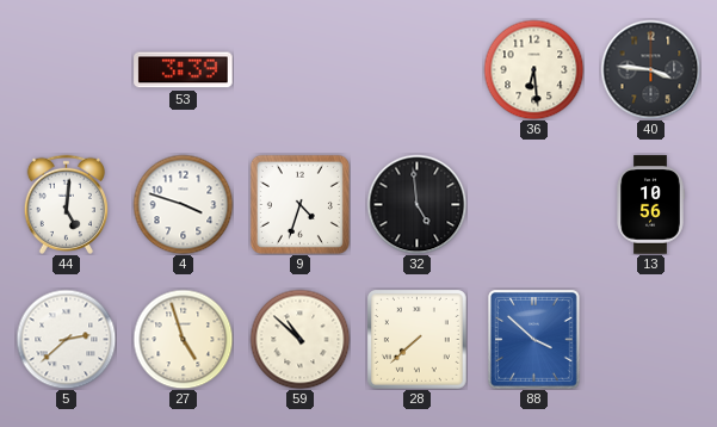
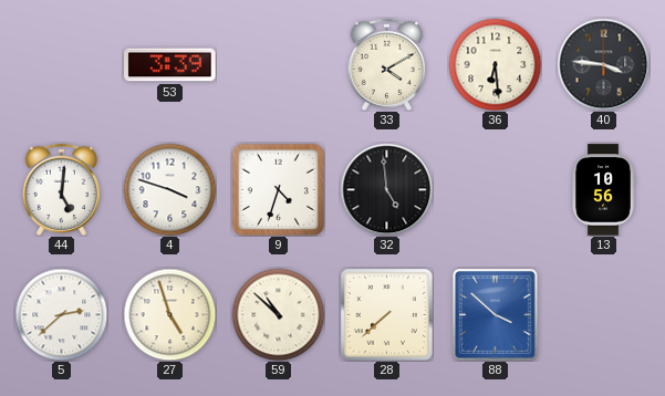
33: none -> 4:10 (386, 64)
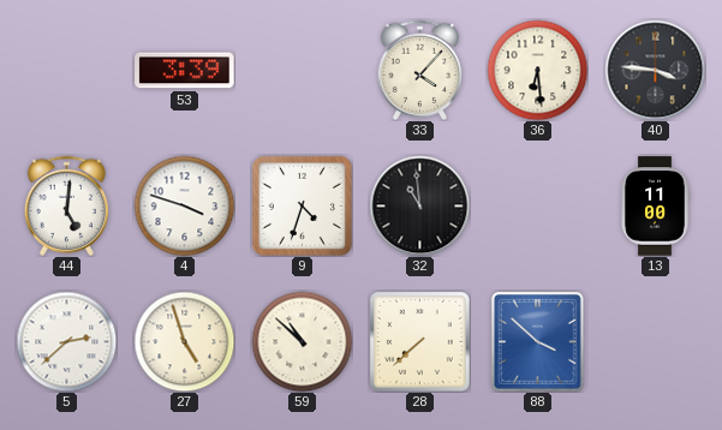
33: 4:10 -> 4:07 (419, 70)
32: 4:59 -> 10:59 (419, 205)
13: 10:56 -> 11:00 (655, 207)
